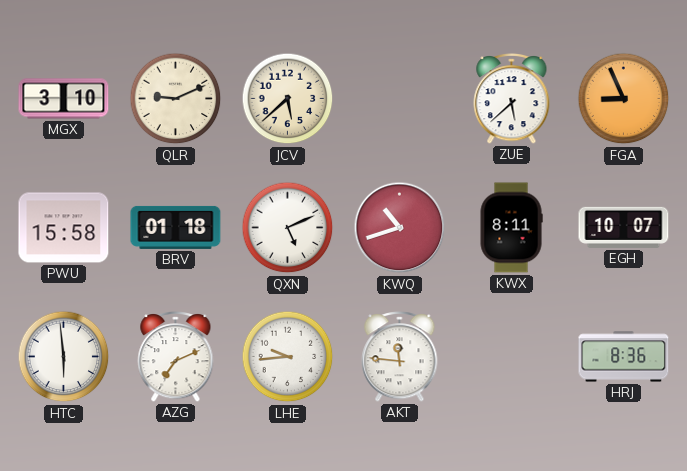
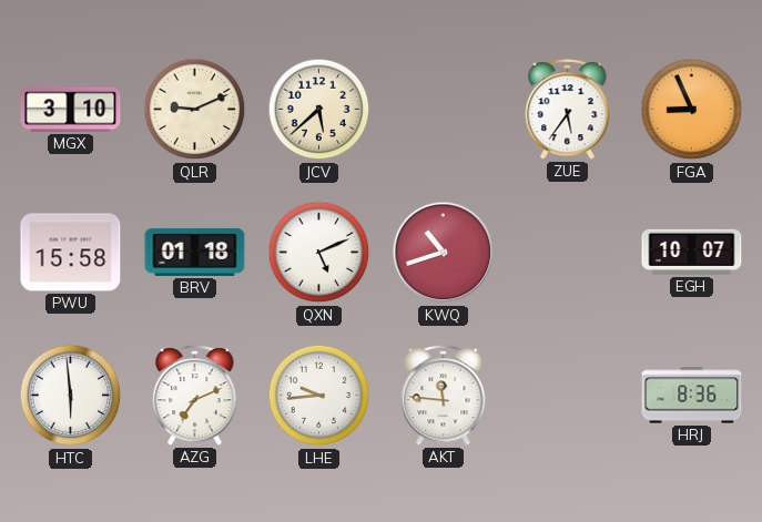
ZUE: 5:38 -> 5:36 (568, 110)
KWX: 8:11 -> none (511, 228)
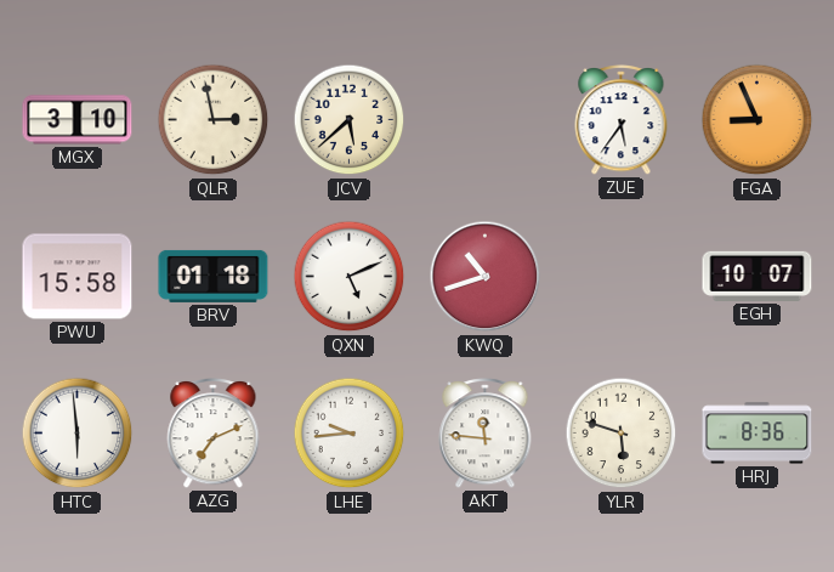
QLR: 9:11 -> 2:58 (214, 120)
YLR: none -> 5:48 (622, 434)
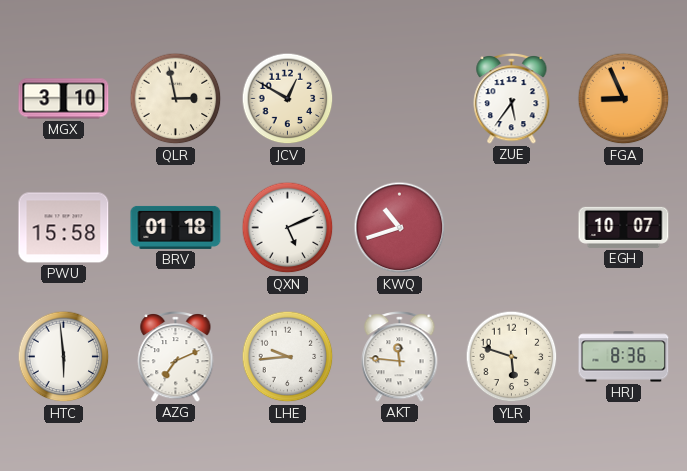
JCV: 5:38 -> 12:50 (288, 99)
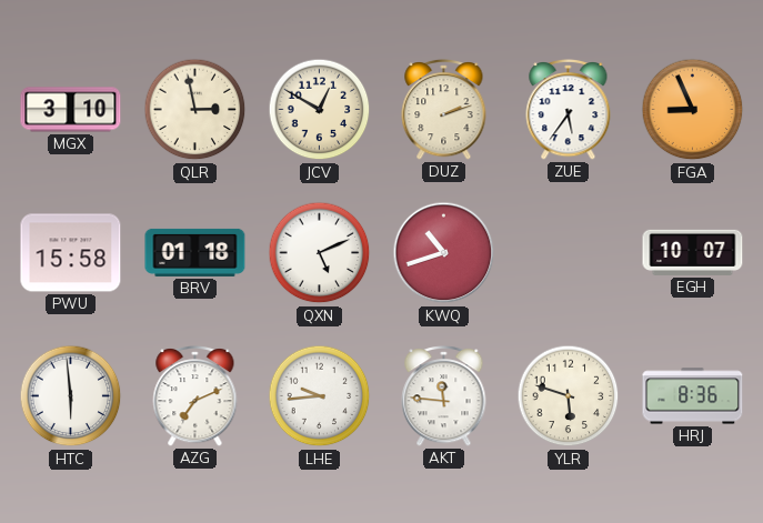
DUZ: none -> 2:12 (444, 110)
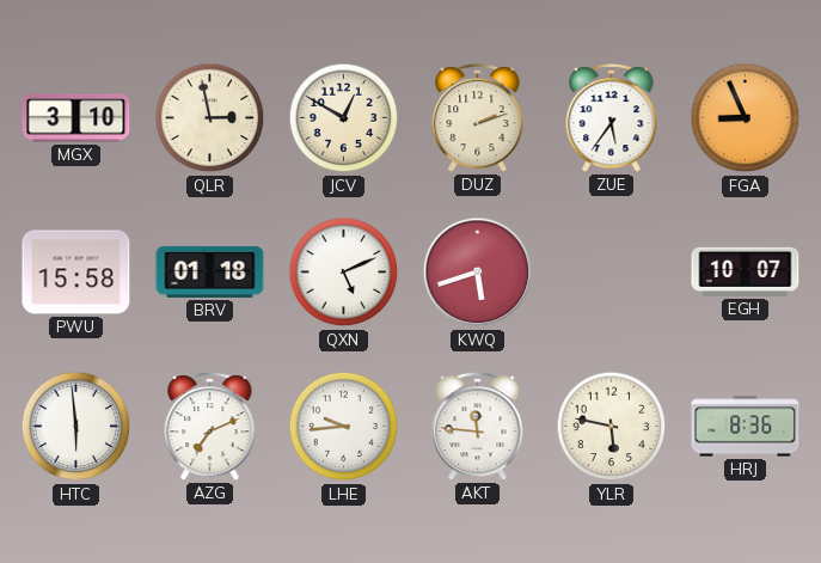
KWQ: 10:42 -> 5:42 (478, 273)
YLR: 5:48 -> 5:47 (612, 427)
